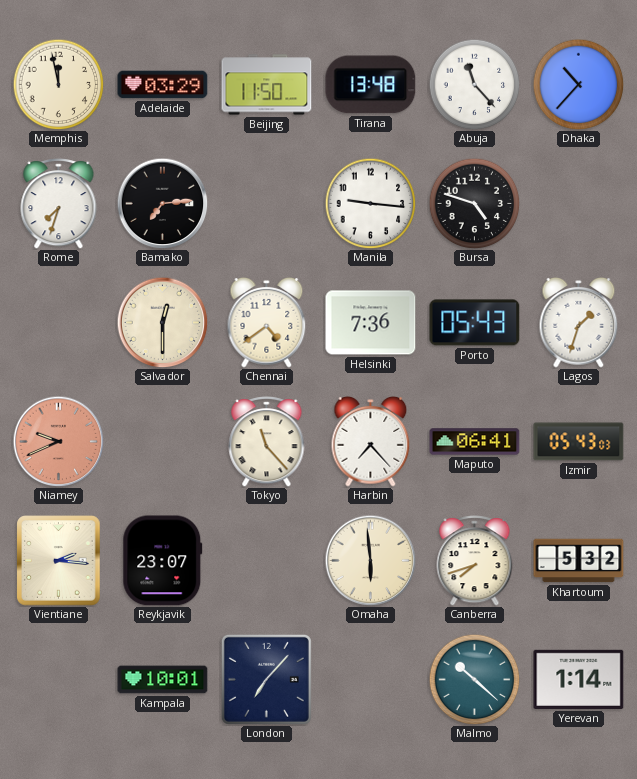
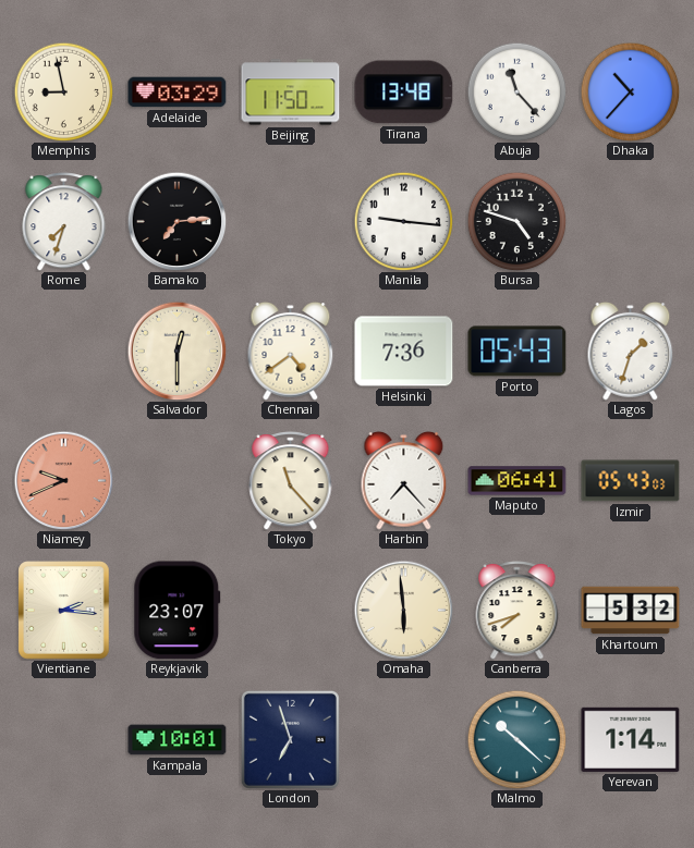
Memphis: 11:58 -> 8:58 (63, 91)
London: 7:07 -> 6:57 (290, 739)
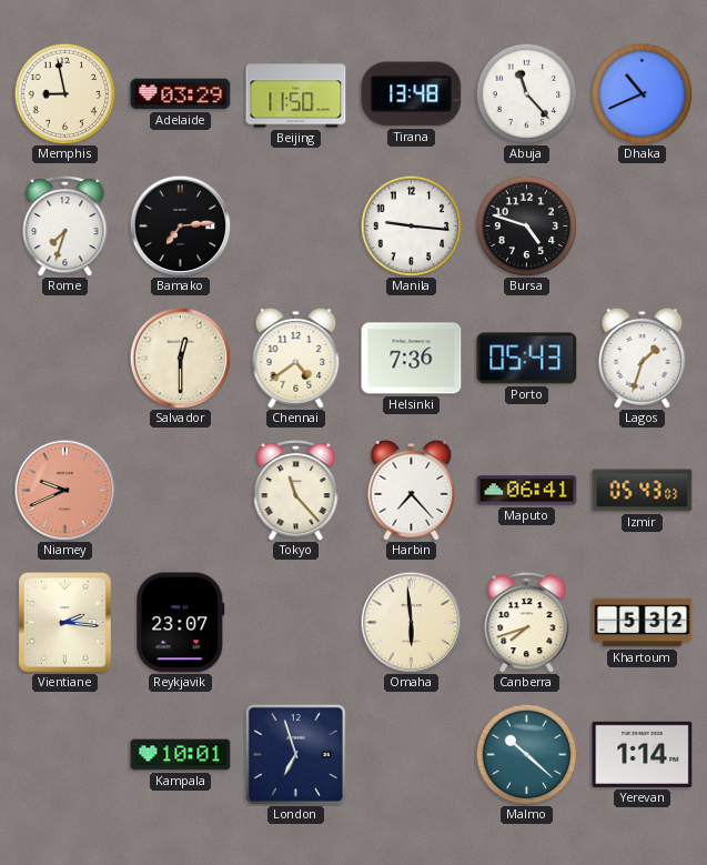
Dhaka: 10:37 -> 10:41 (642, 93)
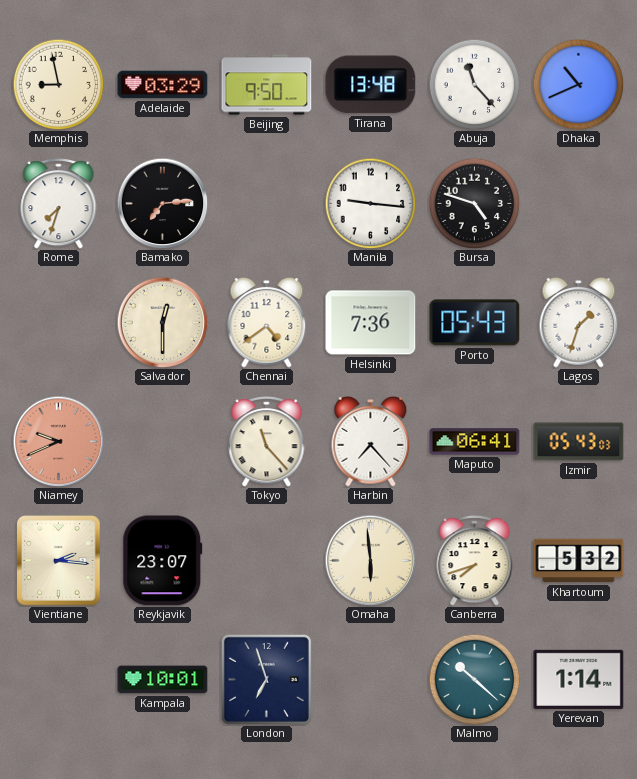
Beijing: 11:50 -> 9:50 (267, 85)
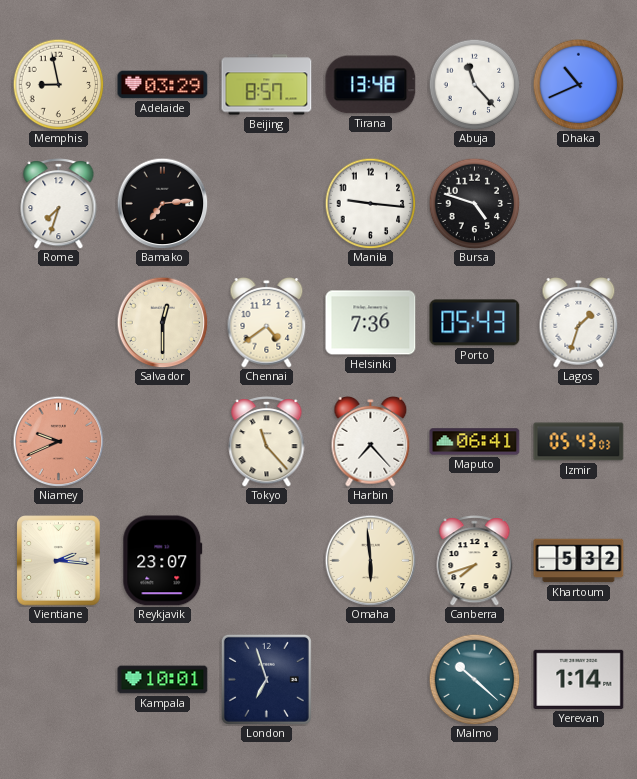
Beijing: 9:50 -> 8:57 (267, 85)
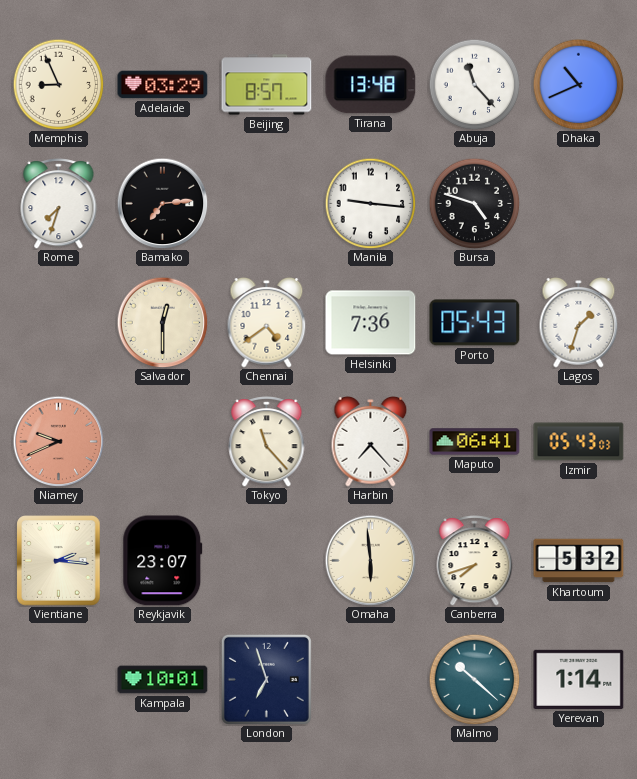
Memphis: 8:58 -> 8:56 (58, 84)
